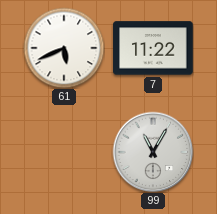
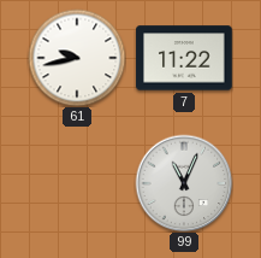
61: 5:41 -> 9:43 (77, 58)
99: 11:05 -> 11:04 (184, 183)
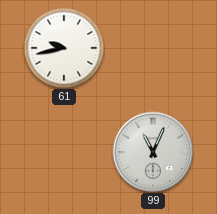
7: 11:22 -> none (184, 58)
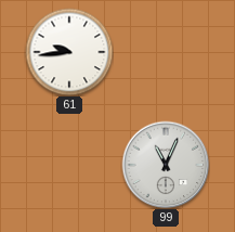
61: 9:43 -> 9:44 (69, 52)
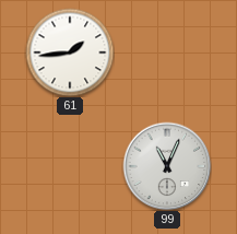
61: 9:44 -> 1:44 (70, 52)
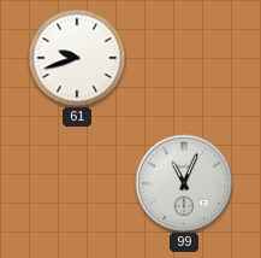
61: 1:44 -> 9:42 (77, 58)
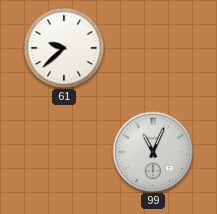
61: 9:42 -> 9:38 (64, 48)
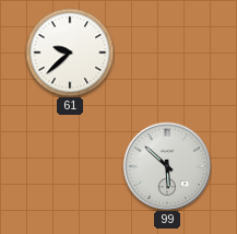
99: 11:04 -> 5:52 (167, 166)
